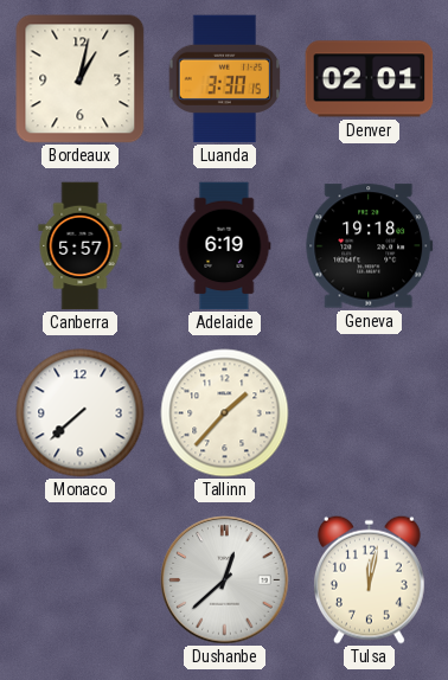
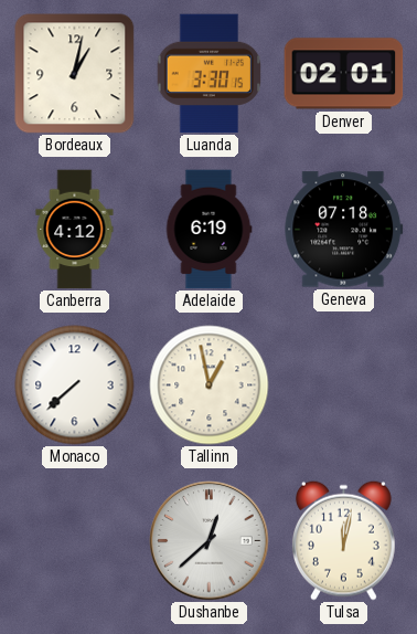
Canberra: 5:57 -> 4:12 (75, 230)
Geneva: 19:18 -> 07:18 (344, 230)
Tallinn: 1:37 -> 12:58 (210, 385)
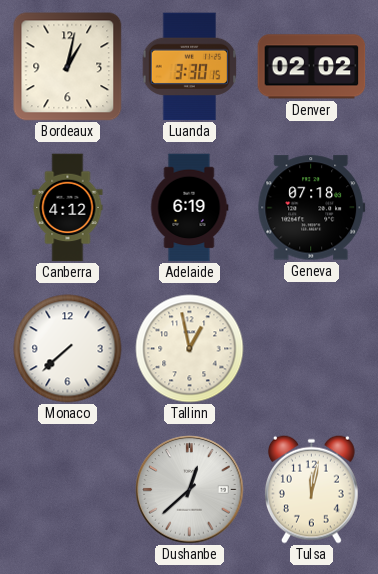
Denver: 02:01 -> 02:02 (312, 67)
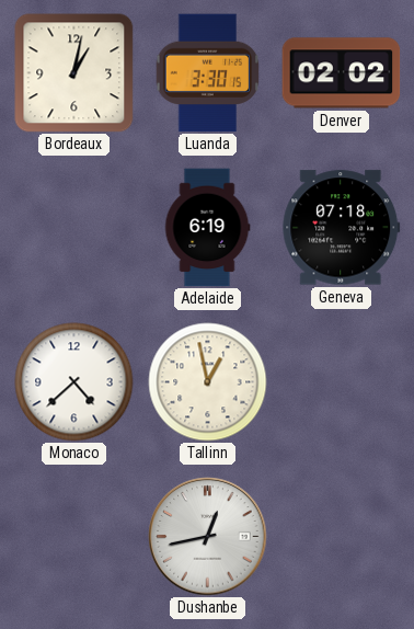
Canberra: 4:12 -> none (68, 208)
Monaco: 7:38 -> 4:38 (74, 382)
Dushanbe: 12:38 -> 12:43 (208, 537)
Tulsa: 12:02 -> none (311, 489)
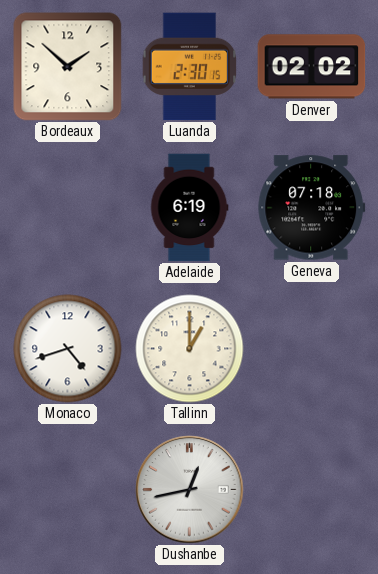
Bordeaux: 1:02 -> 1:52 (68, 67)
Luanda: 3:30 -> 2:30 (190, 67)
Monaco: 4:38 -> 4:42 (68, 349)
Tallinn: 12:58 -> 1:00 (190, 349)
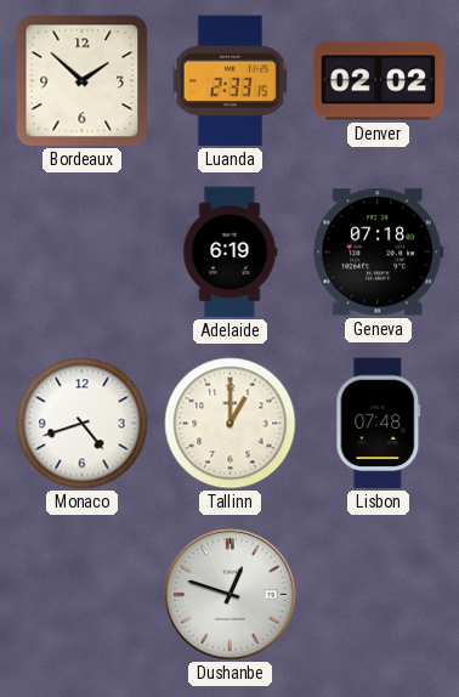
Luanda: 2:30 -> 2:33 (231, 81)
Lisbon: none -> 07:48 (379, 424)
Dushanbe: 12:43 -> 12:48 (231, 595)
